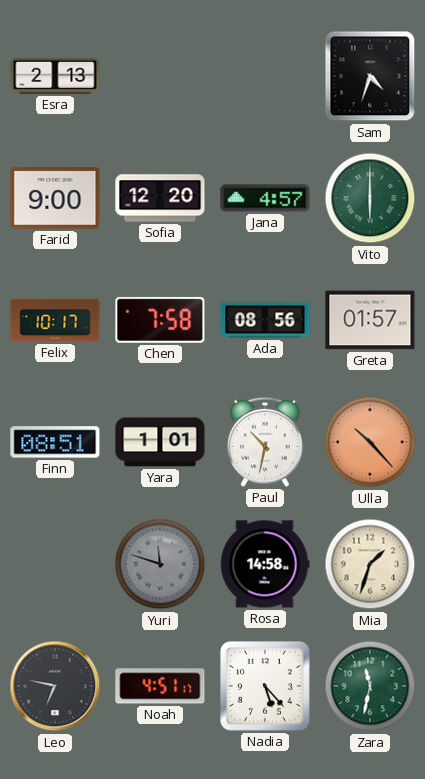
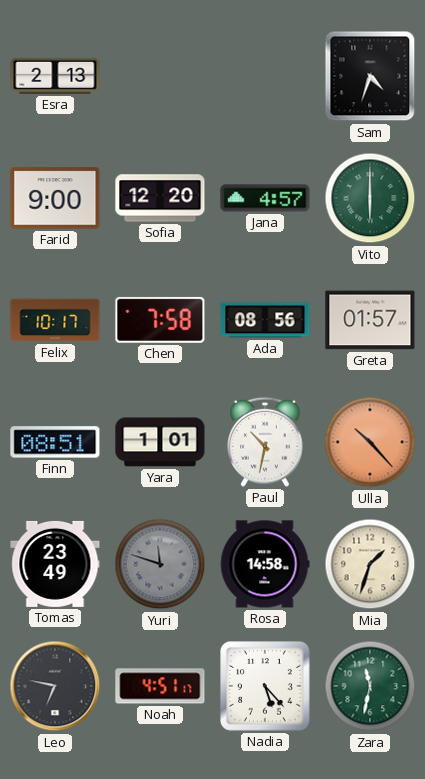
Tomas: none -> 23:49 (55, 564)
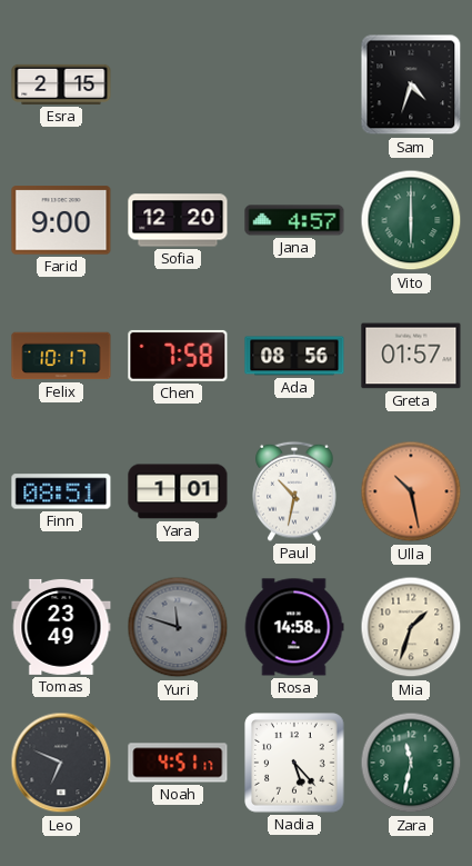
Esra: 2:13 -> 2:15 (61, 84)
Ulla: 10:23 -> 10:28 (411, 491)
Leo: 6:47 -> 6:49 (61, 763)
